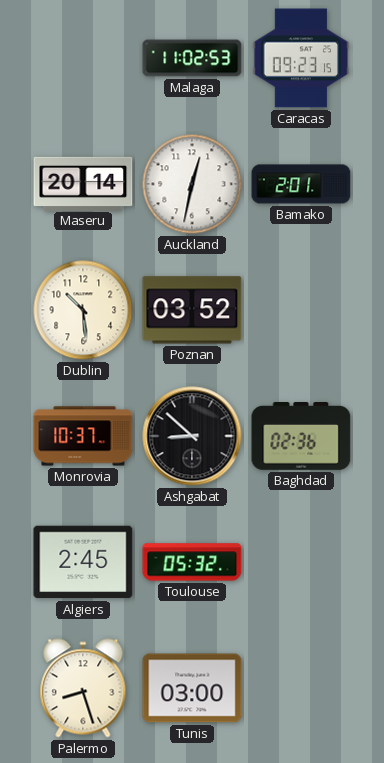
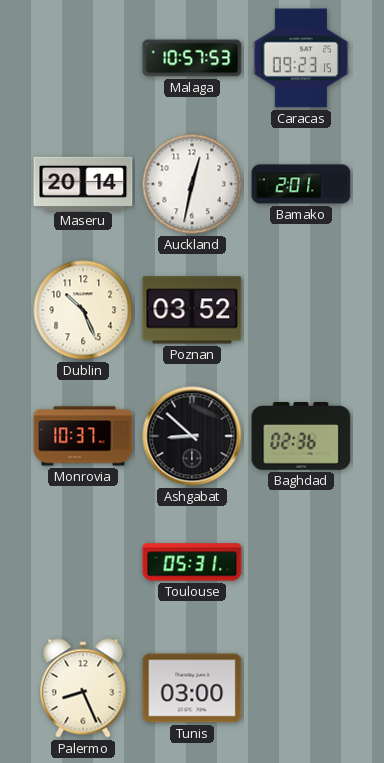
Malaga: 11:02 -> 10:57 (192, 58)
Dublin: 10:29 -> 10:26 (83, 310)
Algiers: 2:45 -> none (83, 562)
Toulouse: 05:32 -> 05:31 (192, 562)
Palermo: 8:27 -> 8:26 (83, 688)
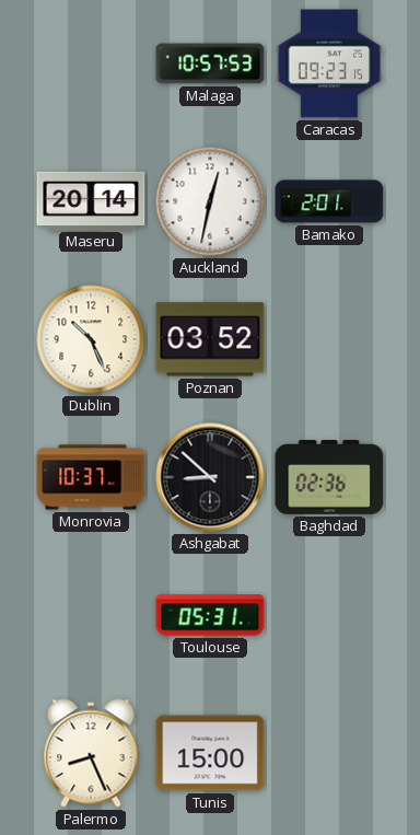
Tunis: 03:00 -> 15:00 (210, 753)
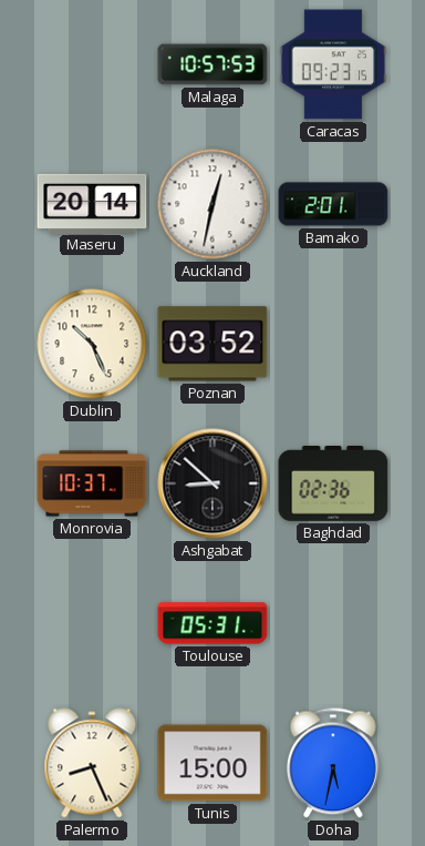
Doha: none -> 5:32 (333, 763)
